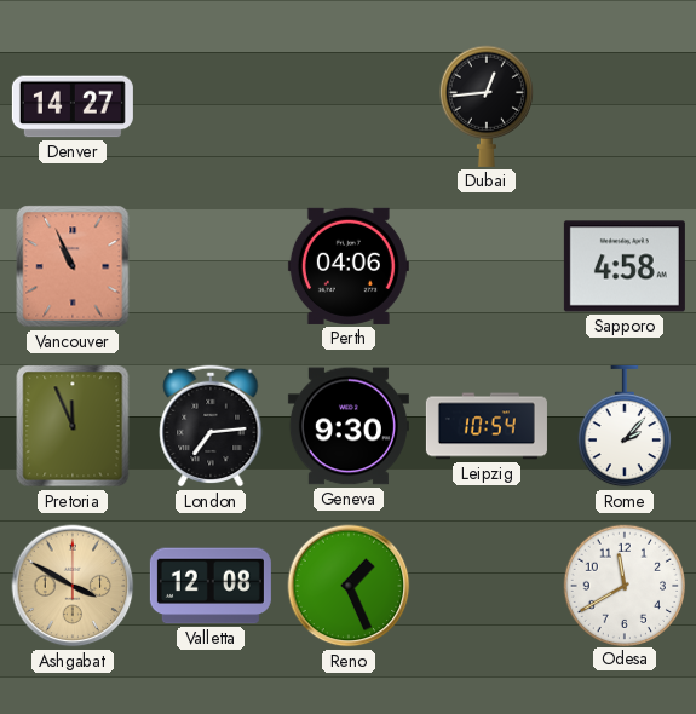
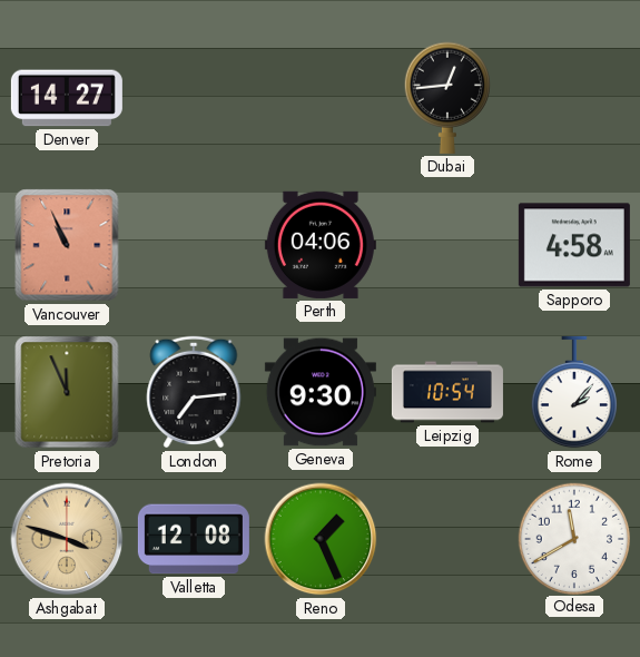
Ashgabat: 3:50 -> 3:48 (67, 539)
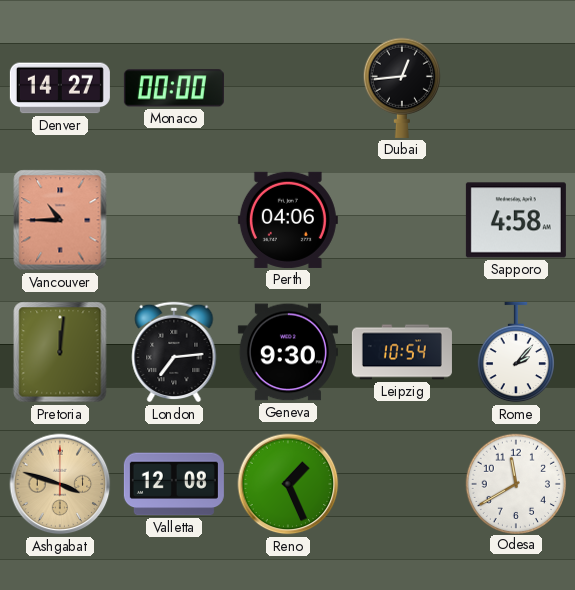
Monaco: none -> 00:00 (174, 88)
Vancouver: 10:56 -> 10:45 (60, 220)
Pretoria: 11:56 -> 12:01 (60, 352)
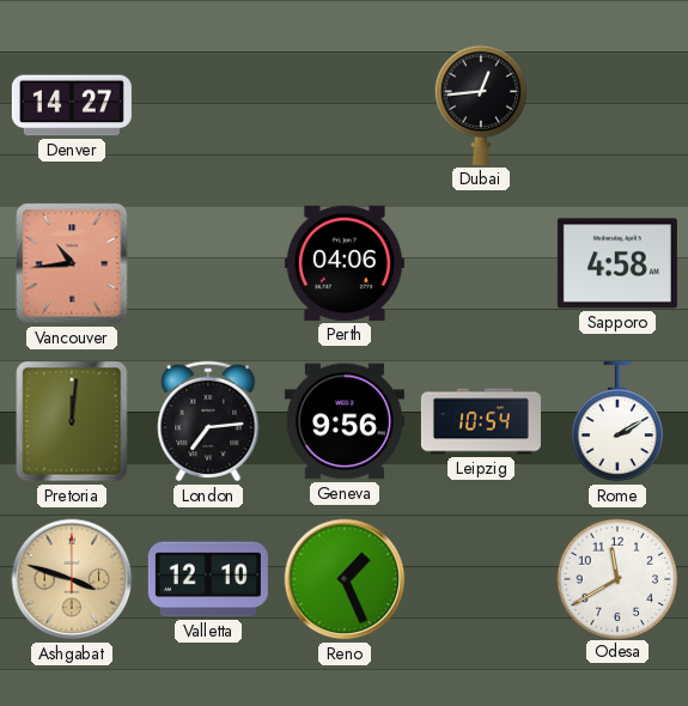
Monaco: 00:00 -> none (174, 88)
Vancouver: 10:45 -> 10:44 (72, 263)
Geneva: 9:30 -> 9:56 (345, 421)
Rome: 2:07 -> 2:10 (617, 421)
Valletta: 12:08 -> 12:10 (208, 579)
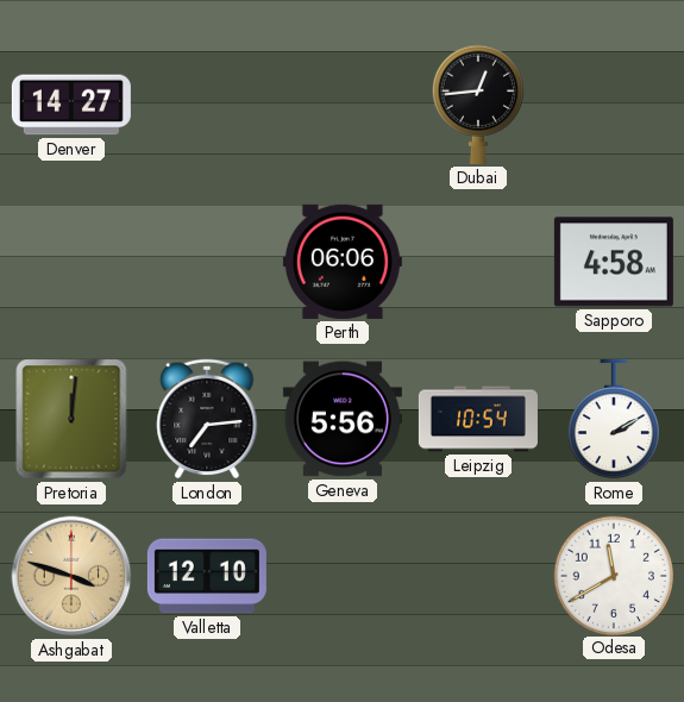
Vancouver: 10:44 -> none (72, 263)
Perth: 04:06 -> 06:06 (343, 262)
Geneva: 9:56 -> 5:56 (343, 419)
Reno: 1:26 -> none (345, 579)
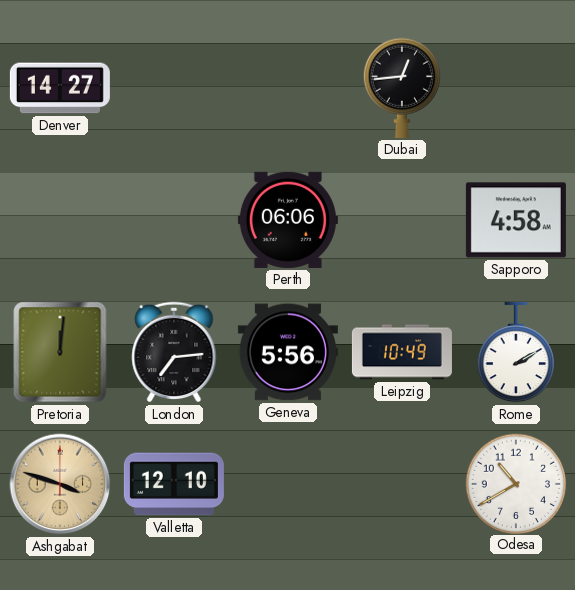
Leipzig: 10:54 -> 10:49 (402, 352)
Odesa: 11:40 -> 10:40 (515, 483)
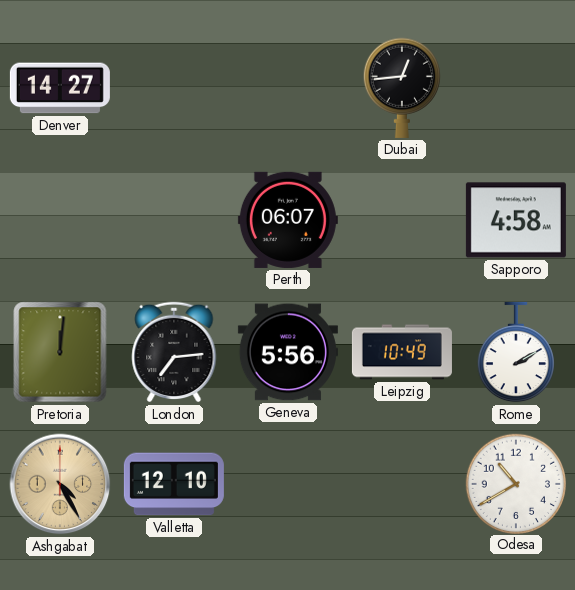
Perth: 06:06 -> 06:07 (288, 220)
Ashgabat: 3:48 -> 4:25 (60, 484)
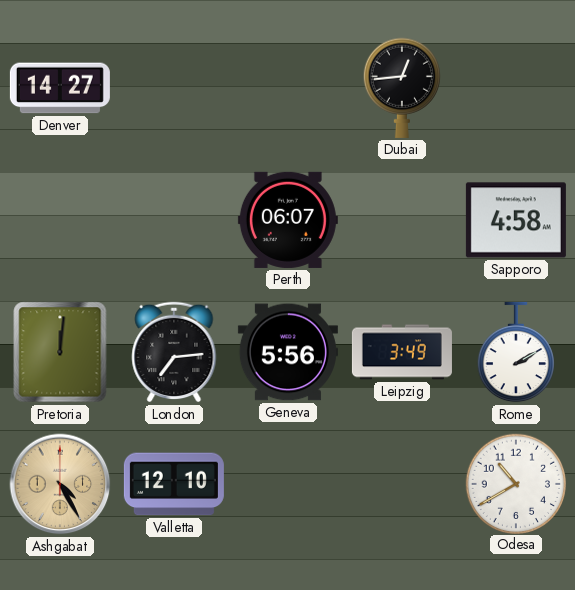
Leipzig: 10:49 -> 3:49 (402, 352)
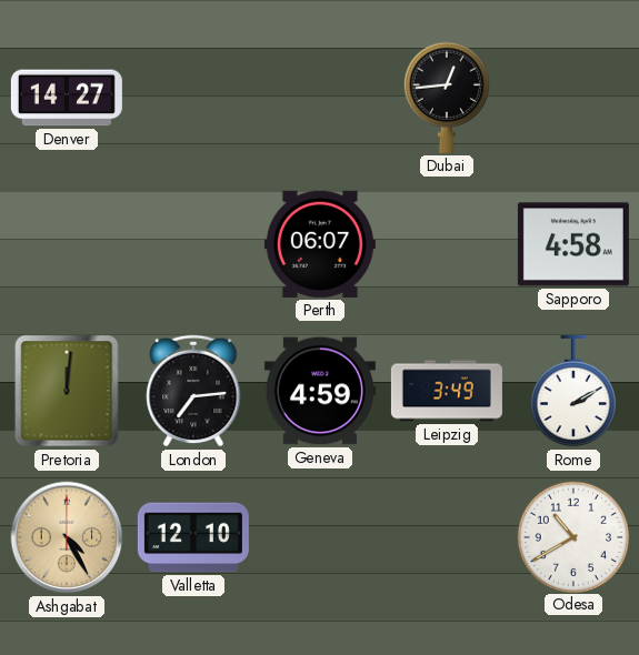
Geneva: 5:56 -> 4:59 (320, 391)
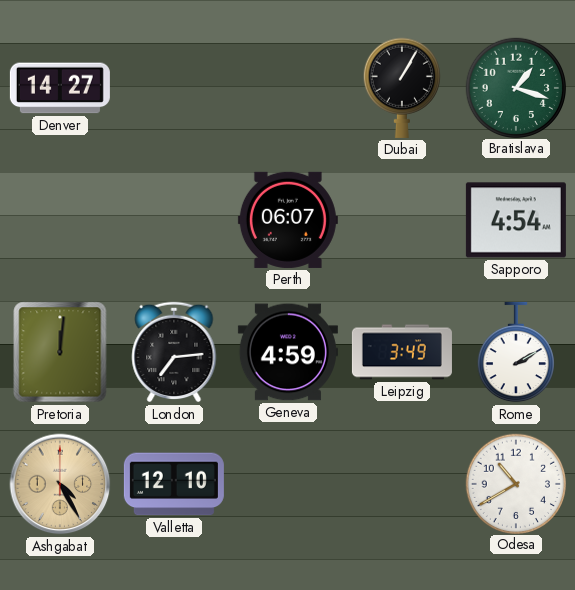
Dubai: 12:44 -> 1:05 (402, 88)
Bratislava: none -> 1:18 (515, 87)
Sapporo: 4:58 -> 4:54 (516, 220)
